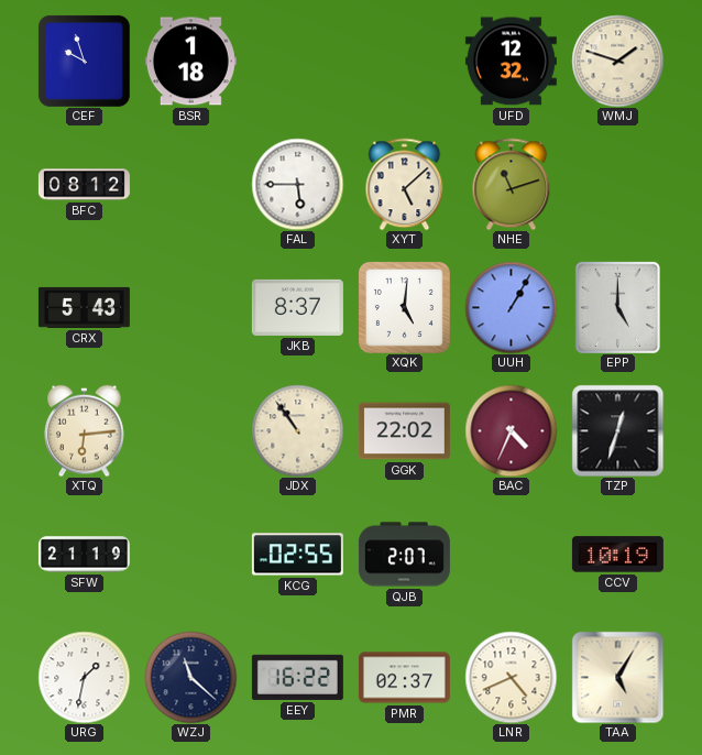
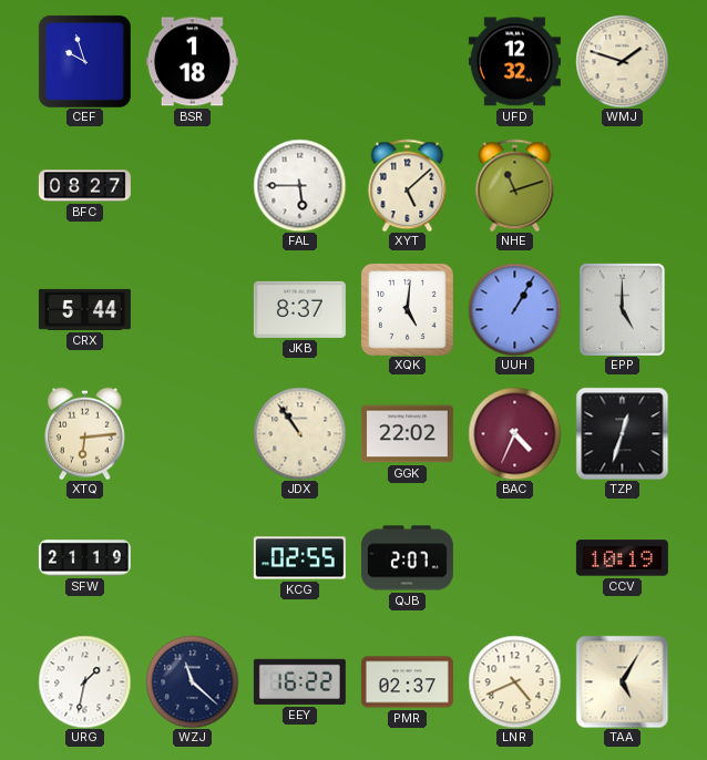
BFC: 08:12 -> 08:27 (84, 186)
CRX: 5:43 -> 5:44 (84, 309)
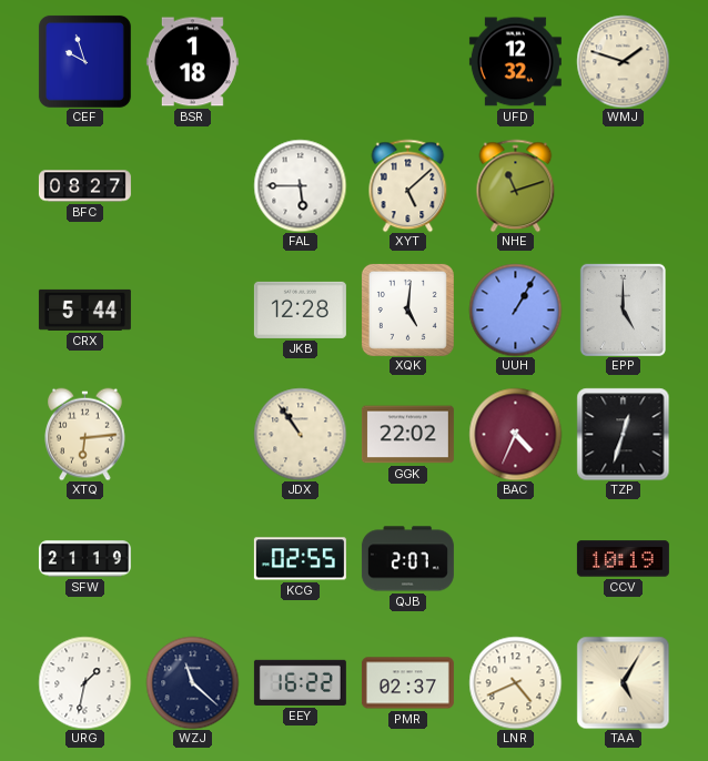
JKB: 8:37 -> 12:28 (300, 310)
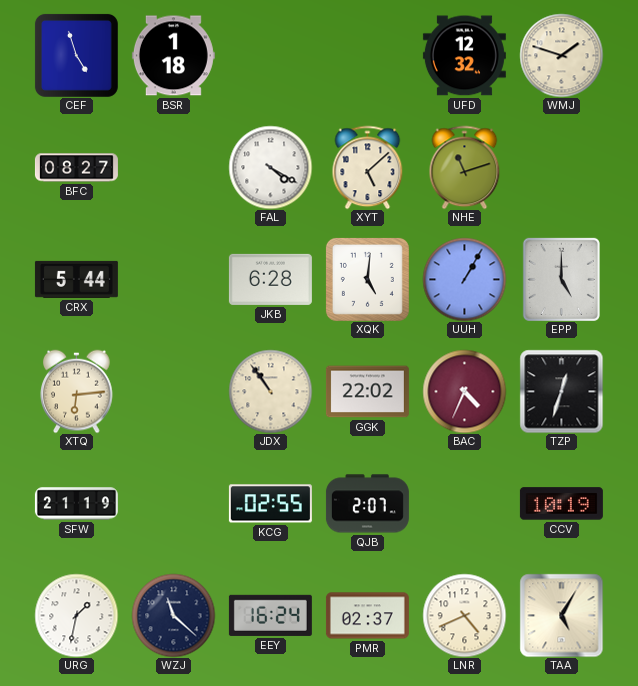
CEF: 9:57 -> 4:57 (76, 55)
FAL: 5:45 -> 4:20 (270, 167)
JKB: 12:28 -> 6:28 (270, 279)
EEY: 16:22 -> 16:24 (270, 615)
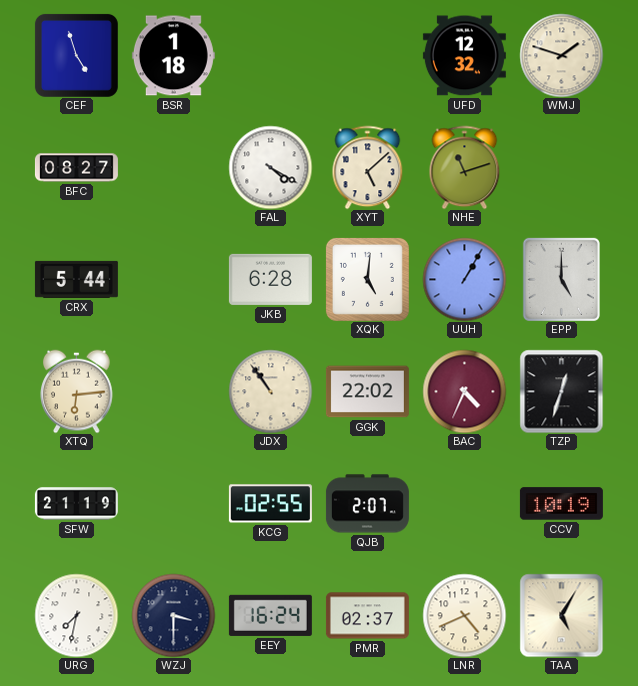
URG: 1:32 -> 7:32 (76, 615)
WZJ: 11:22 -> 3:30 (173, 615)
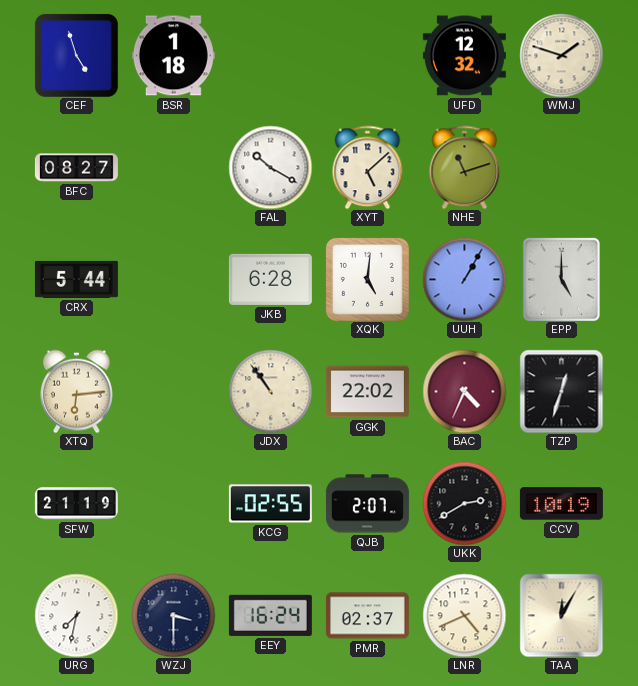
FAL: 4:20 -> 10:20 (270, 167)
UKK: none -> 2:40 (464, 503)
TAA: 5:05 -> 12:05 (561, 615)
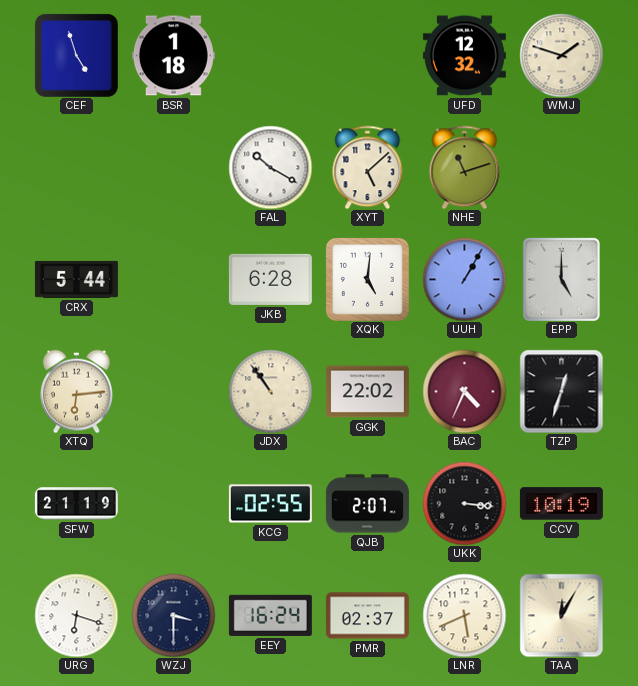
BFC: 08:27 -> none (76, 168)
UKK: 2:40 -> 3:16 (464, 503)
URG: 7:32 -> 6:18 (76, 615)
LNR: 4:41 -> 5:41 (464, 615)
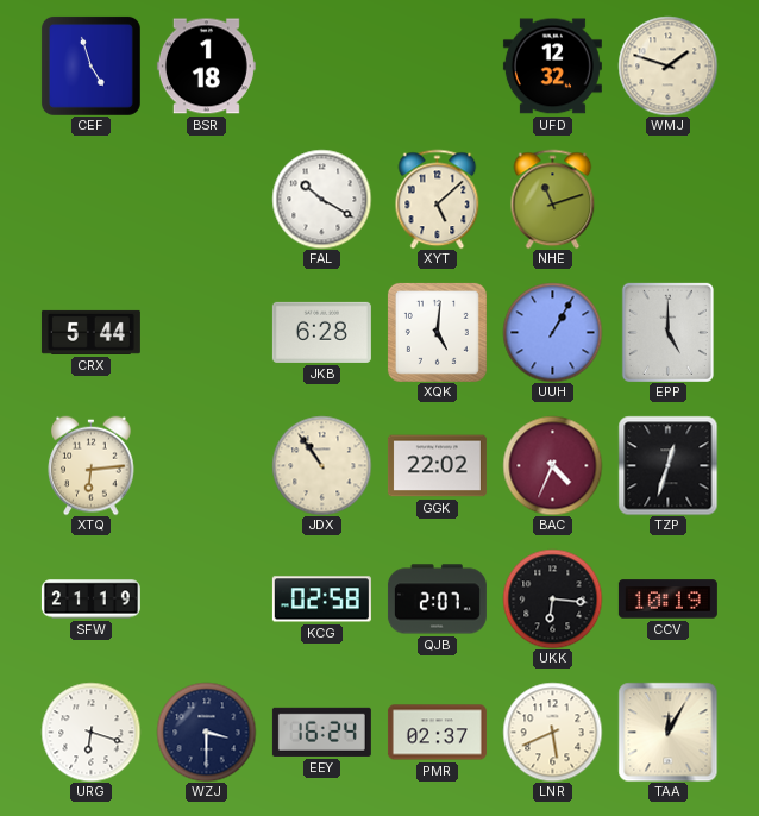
KCG: 02:55 -> 02:58 (321, 600)
UKK: 3:16 -> 6:16 (552, 598)
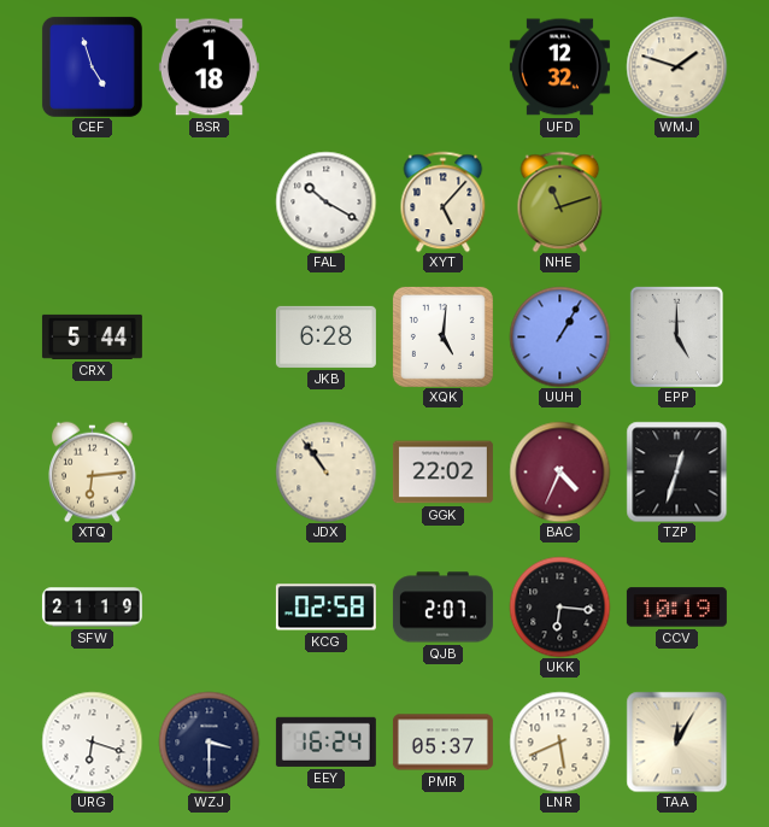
XYT: 5:08 -> 5:07 (444, 201)
PMR: 02:37 -> 05:37 (442, 743)
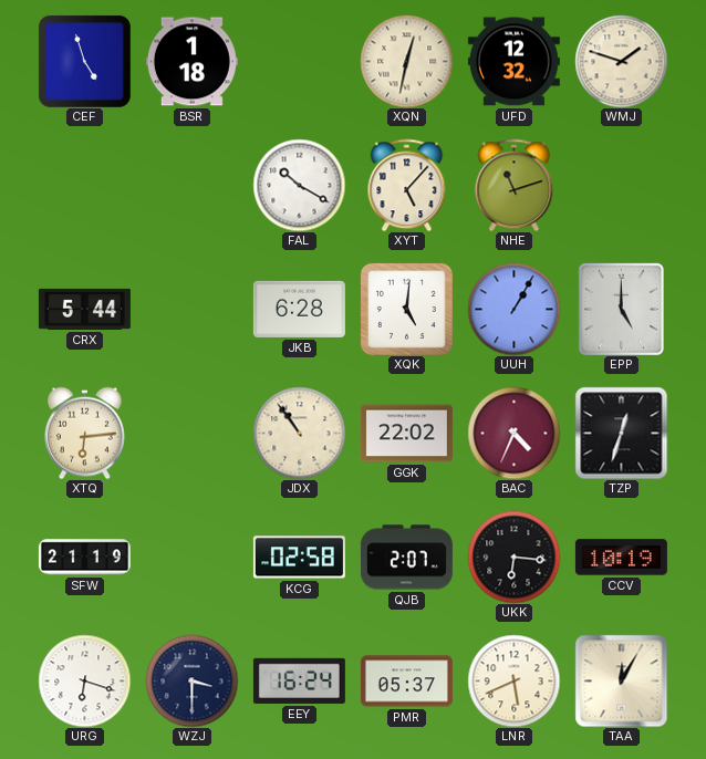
XQN: none -> 12:32 (406, 61)
